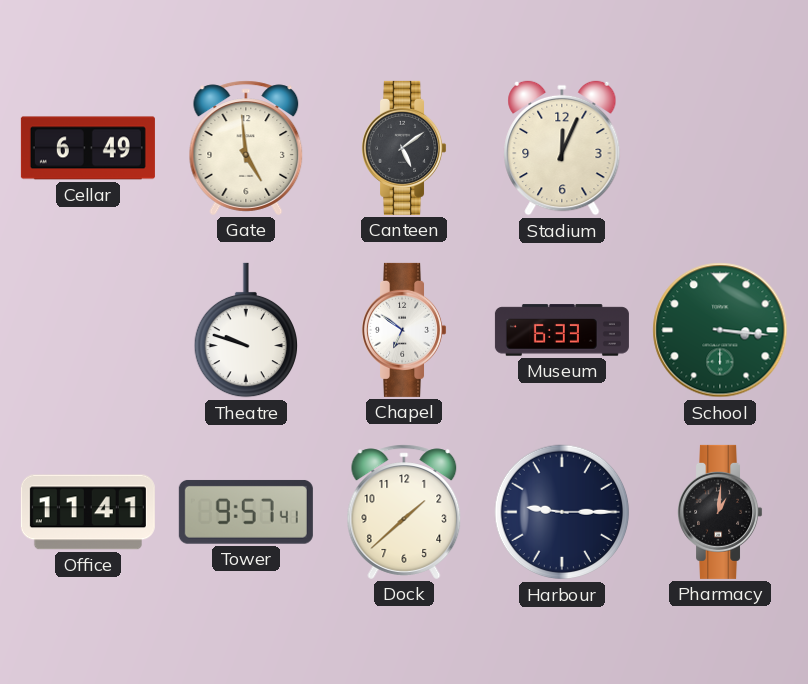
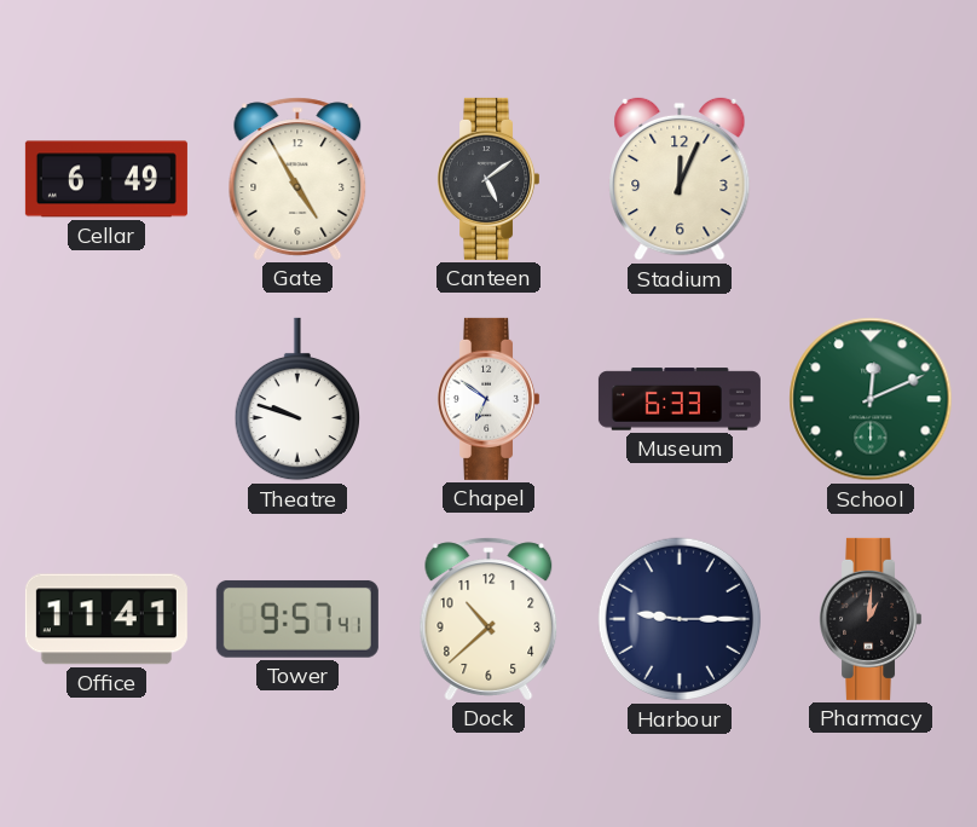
Gate: 4:59 -> 4:55 (297, 179)
School: 3:16 -> 12:11 (871, 399)
Dock: 1:38 -> 10:38 (489, 619)
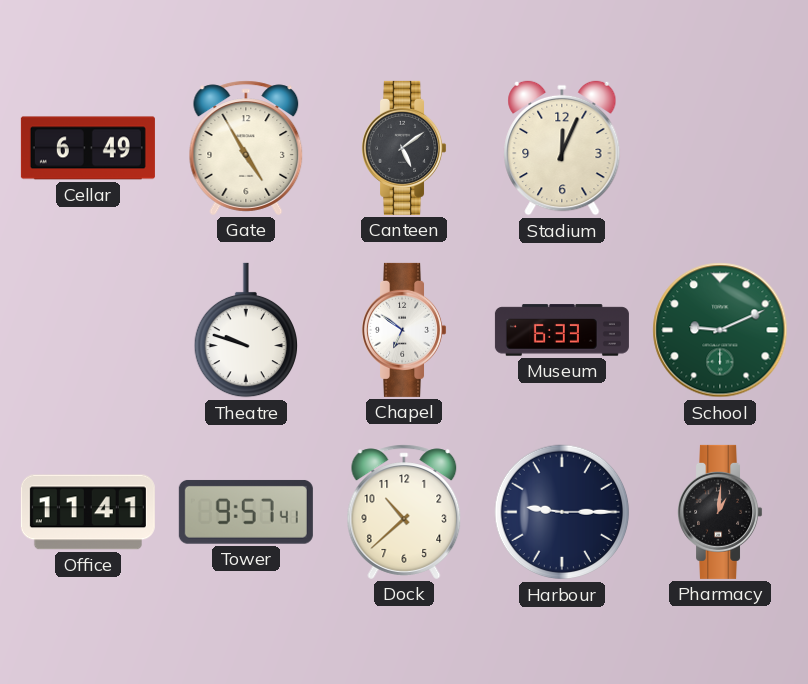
School: 12:11 -> 9:11 (720, 330)
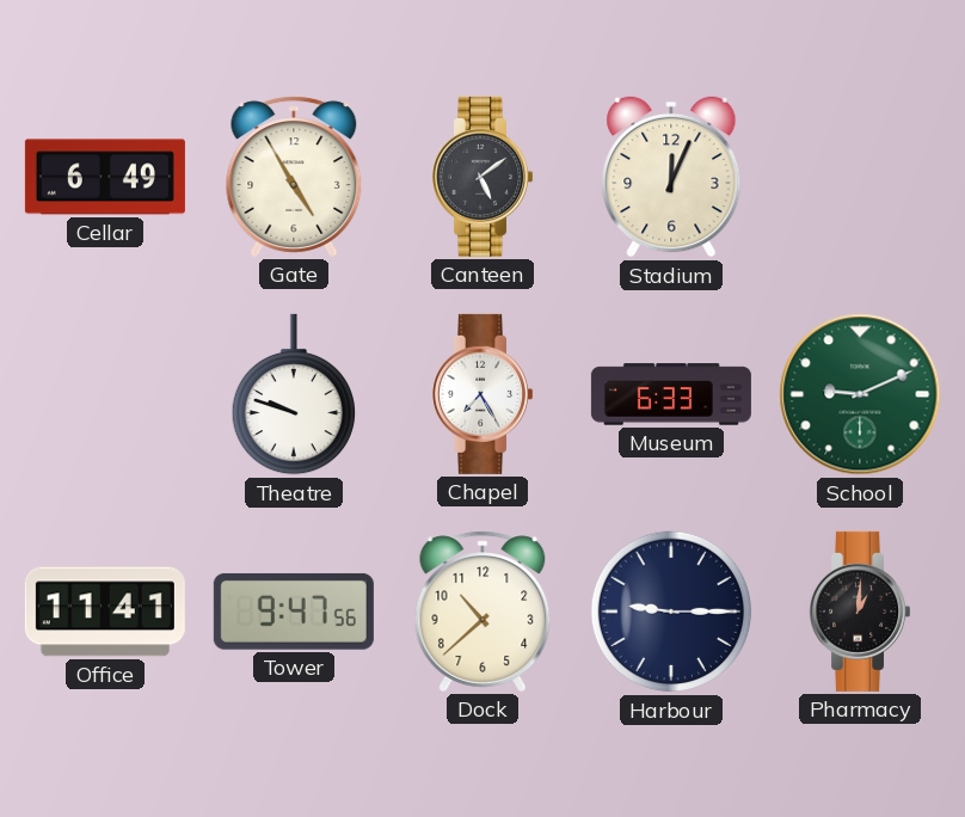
Chapel: 6:51 -> 7:25 (482, 394)
Tower: 9:57 -> 9:47 (294, 612)
